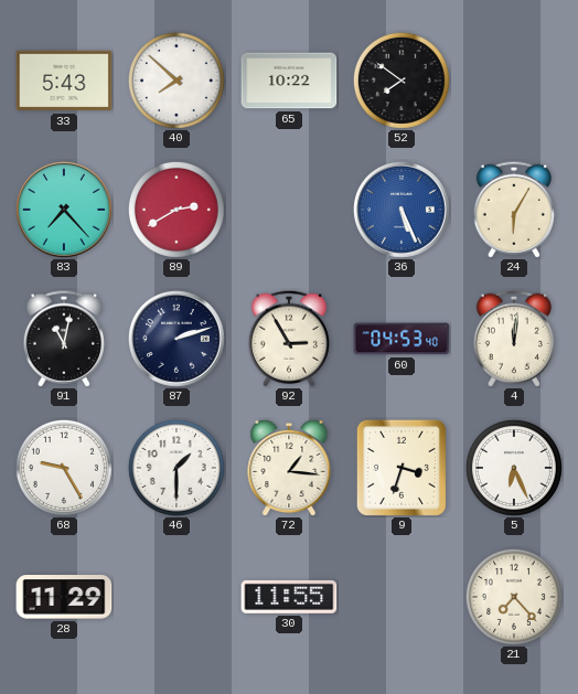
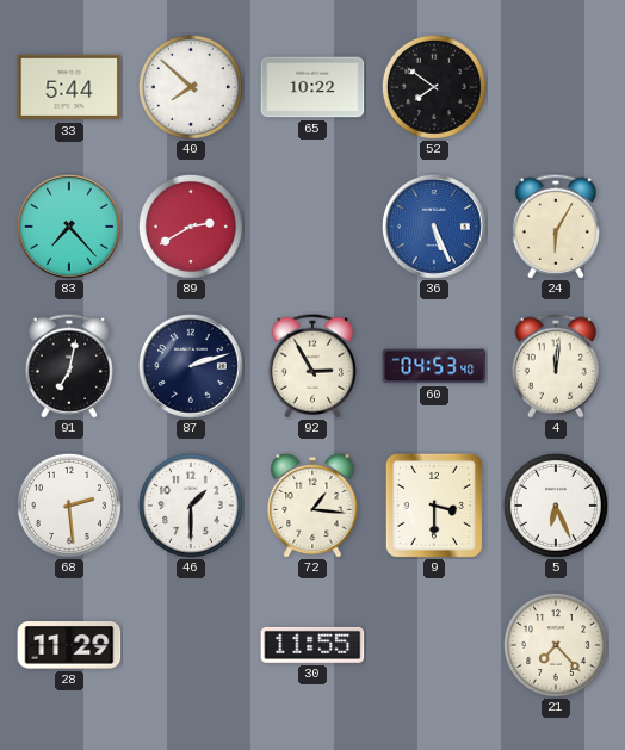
33: 5:43 -> 5:44 (69, 87)
91: 11:02 -> 7:02 (69, 366)
68: 9:25 -> 2:29 (69, 506)
9: 3:33 -> 3:30 (434, 506)
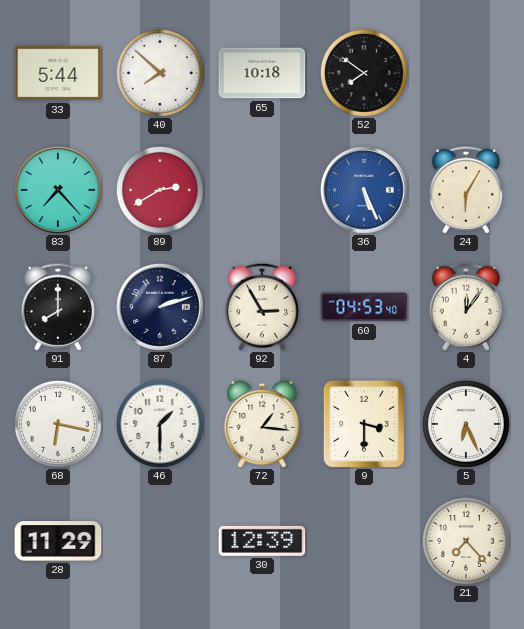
65: 10:22 -> 10:18 (262, 73)
91: 7:02 -> 8:00 (58, 307)
4: 12:01 -> 12:06 (466, 307)
68: 2:29 -> 6:17 (58, 424)
30: 11:55 -> 12:39 (262, 541)
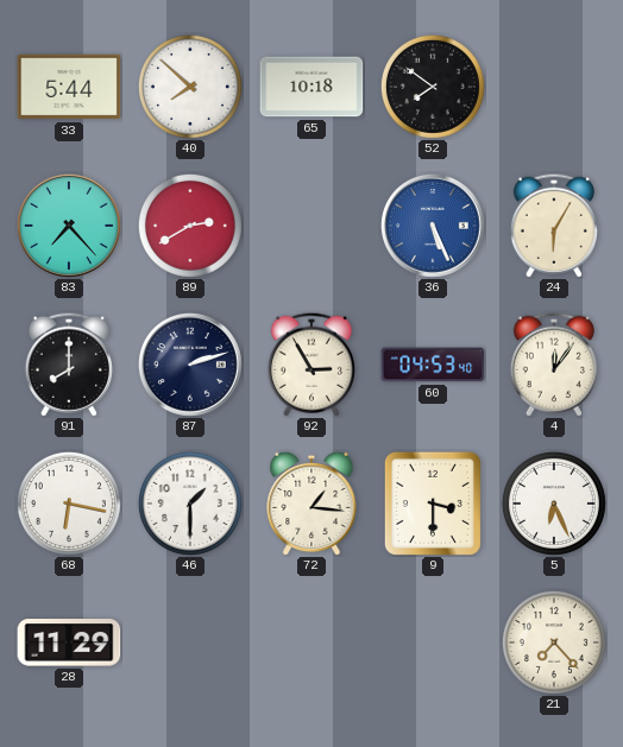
30: 12:39 -> none (262, 541)
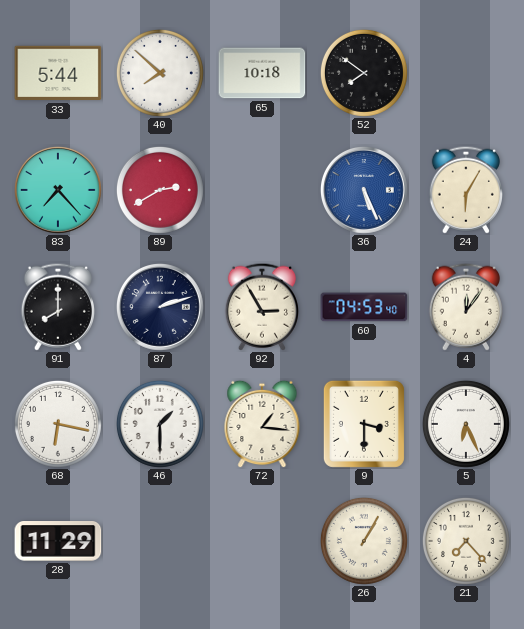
26: none -> 1:05 (364, 541)
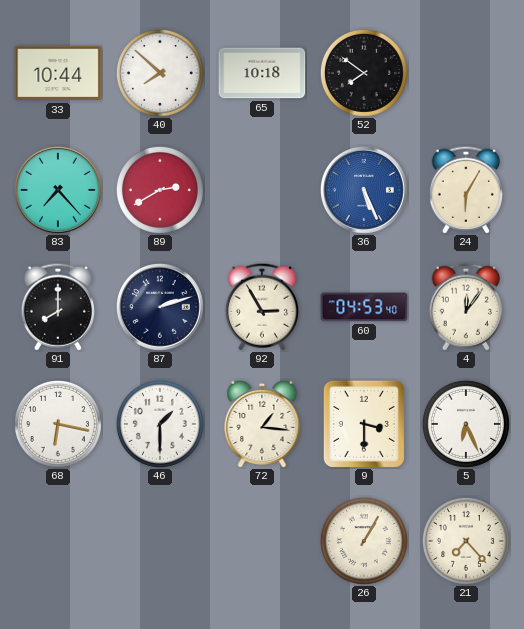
33: 5:44 -> 10:44 (58, 73)
28: 11:29 -> none (58, 541)
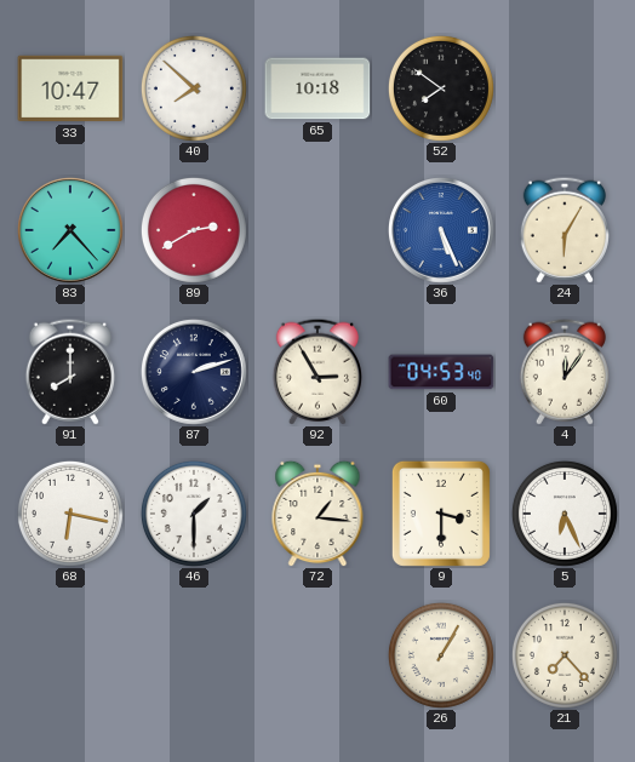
33: 10:44 -> 10:47 (70, 88)
